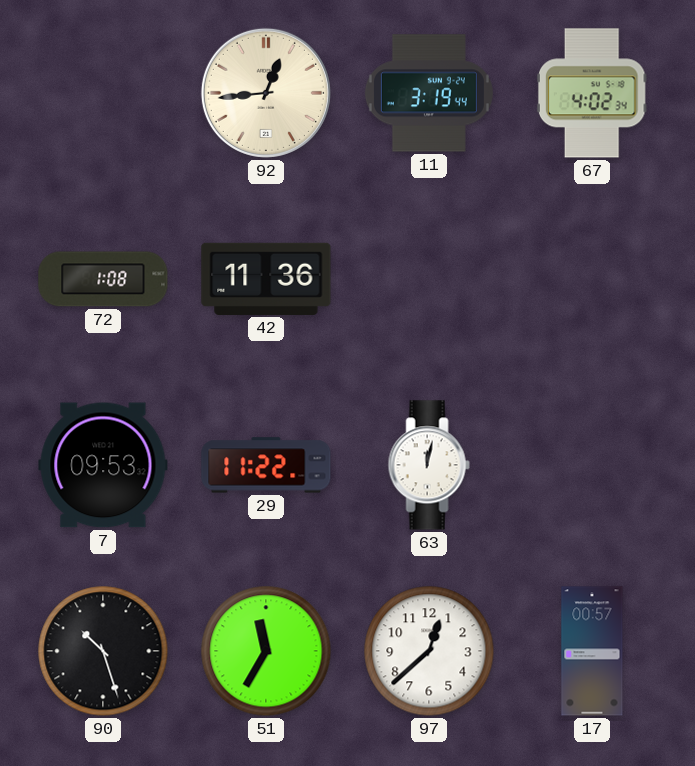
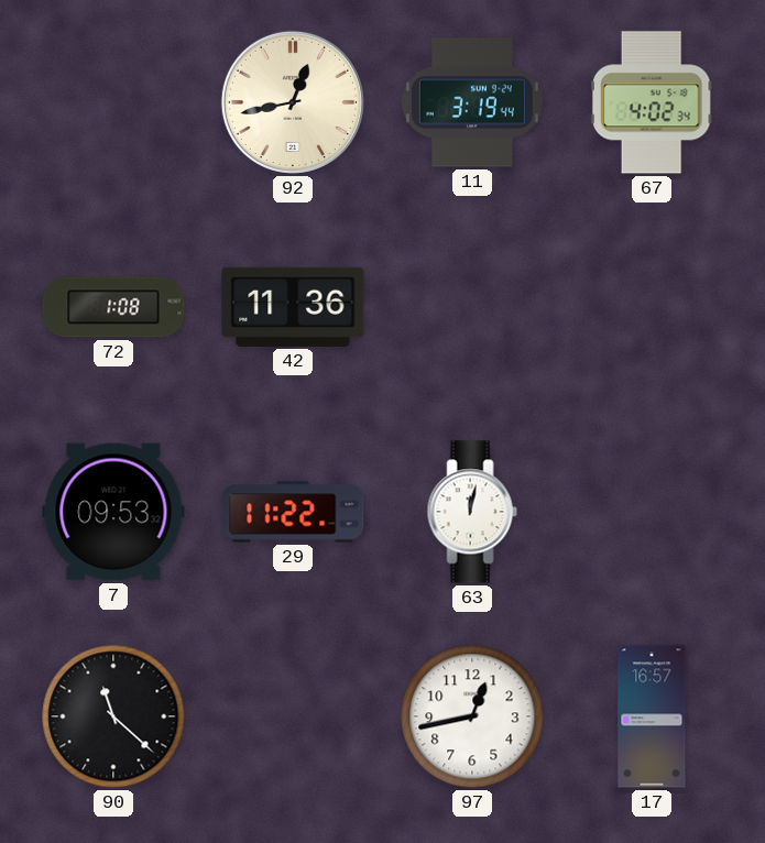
92: 12:44 -> 12:43 (293, 102)
90: 10:27 -> 11:22 (113, 716)
51: 11:35 -> none (266, 651)
97: 12:38 -> 12:43 (472, 716)
17: 00:57 -> 16:57 (652, 716)
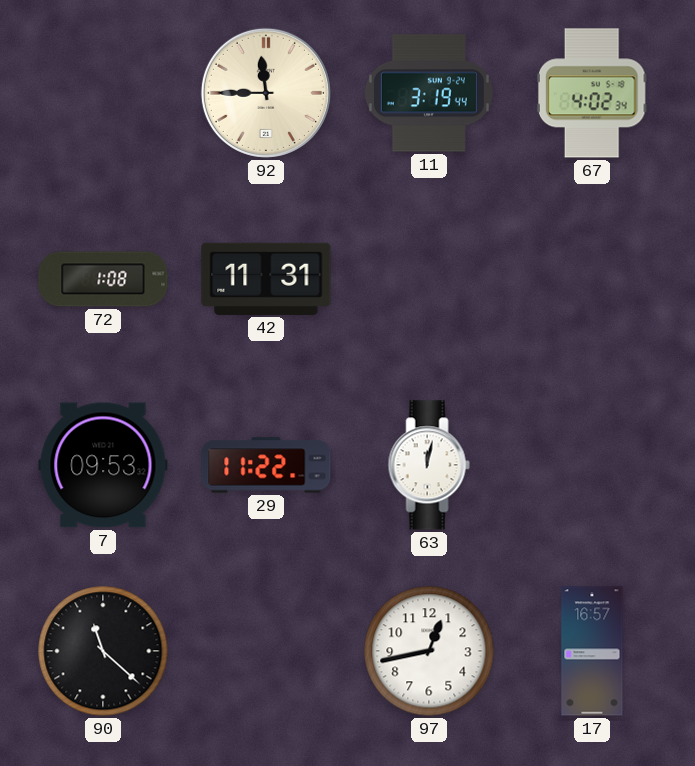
92: 12:43 -> 11:45 (266, 93)
42: 11:36 -> 11:31 (266, 279)
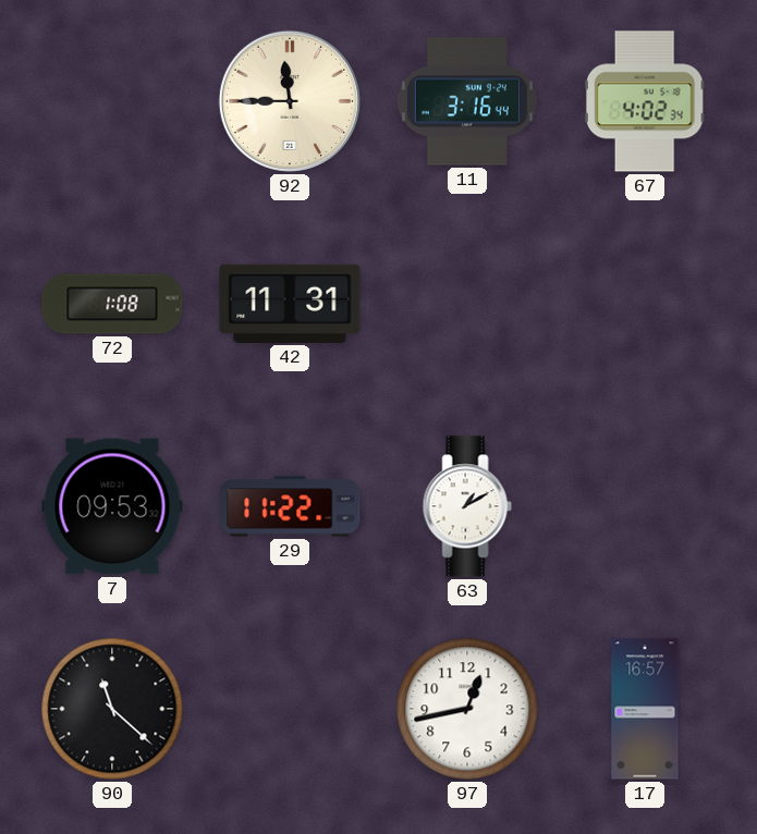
11: 3:19 -> 3:16 (467, 101)
63: 12:02 -> 1:10 (467, 506)
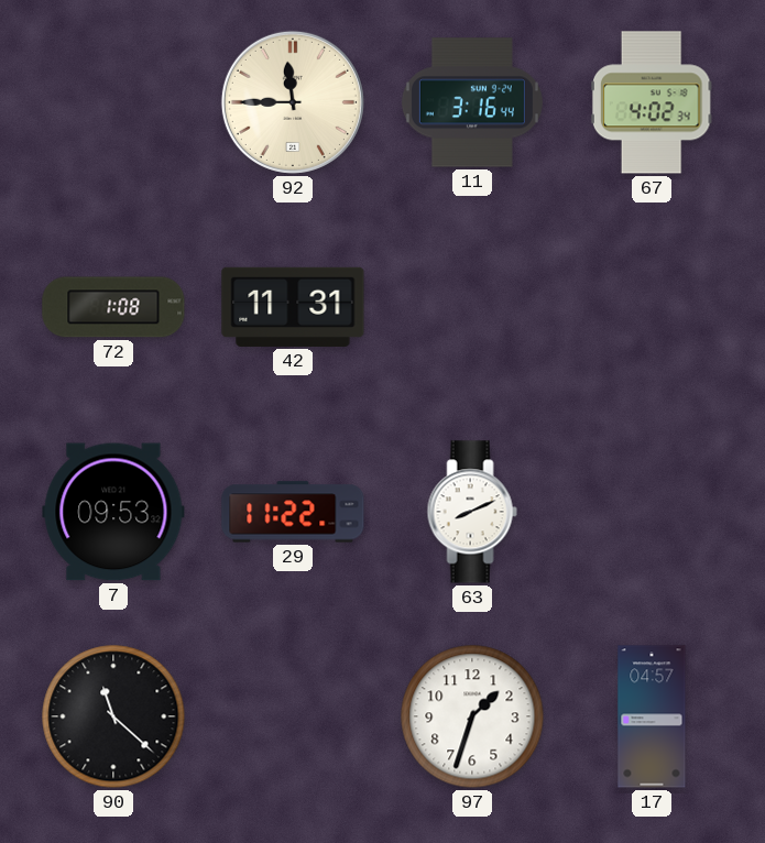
63: 1:10 -> 8:11 (472, 512)
97: 12:43 -> 1:33 (472, 716)
17: 16:57 -> 04:57 (652, 716)
